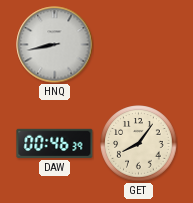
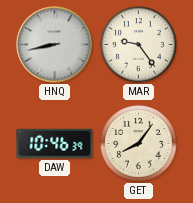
MAR: none -> 9:24 (139, 45)
DAW: 00:46 -> 10:46 (55, 143)
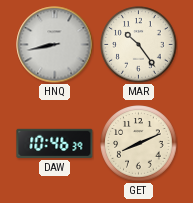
MAR: 9:24 -> 10:24 (139, 45)
GET: 8:06 -> 8:11 (139, 144)
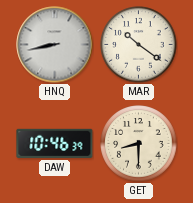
MAR: 10:24 -> 10:21 (139, 45)
GET: 8:11 -> 8:30 (139, 144)
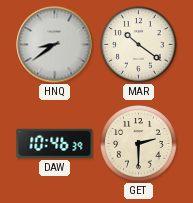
HNQ: 8:43 -> 8:39 (55, 45)
GET: 8:30 -> 2:30 (139, 144)
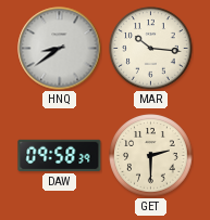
MAR: 10:21 -> 10:16 (151, 49)
DAW: 10:46 -> 09:58 (60, 155)
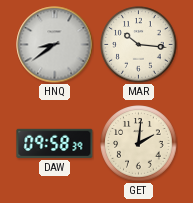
GET: 2:30 -> 2:01 (139, 144)
